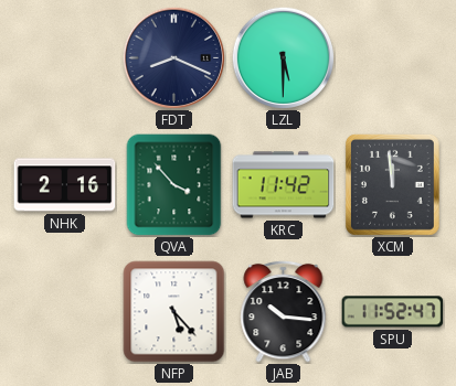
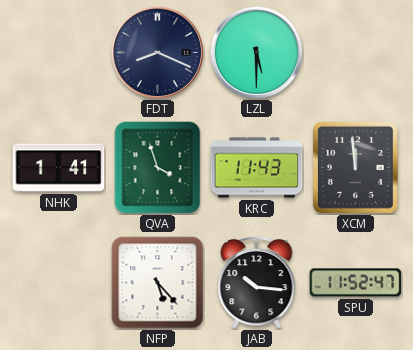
NHK: 2:16 -> 1:41 (59, 168)
QVA: 3:53 -> 3:57 (158, 168)
KRC: 11:42 -> 11:43 (257, 168)
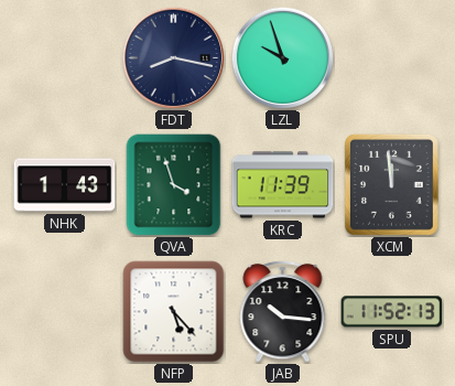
FDT: 8:19 -> 8:17 (173, 57)
LZL: 5:30 -> 9:57 (282, 57)
NHK: 1:41 -> 1:43 (65, 185)
KRC: 11:43 -> 11:39 (283, 185)
SPU: 11:52:47 -> 11:52:13 (392, 312)
